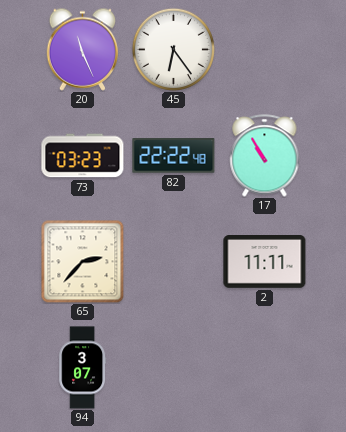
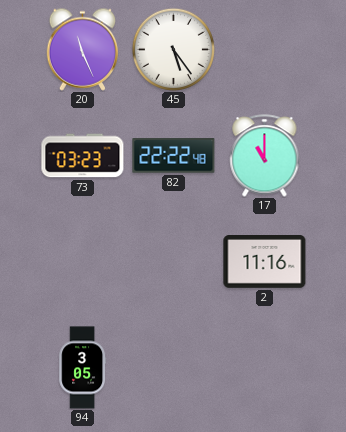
45: 6:24 -> 5:24 (173, 49)
17: 10:55 -> 11:00 (265, 156)
65: 2:37 -> none (82, 261)
2: 11:11 -> 11:16 (265, 262)
94: 3:07 -> 3:05 (82, 368)
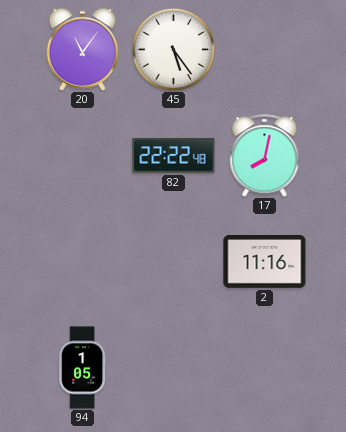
20: 11:26 -> 11:06 (83, 49)
73: 03:23 -> none (83, 156)
17: 11:00 -> 8:02 (265, 156)
94: 3:05 -> 1:05 (82, 368)
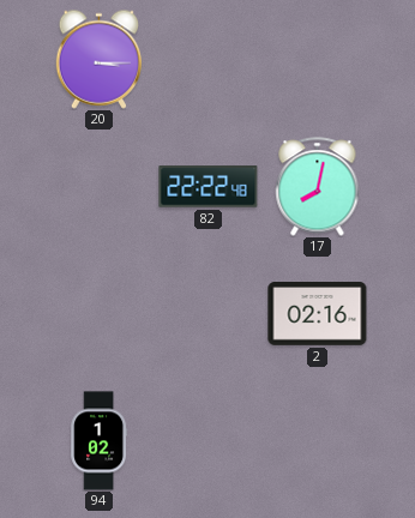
20: 11:06 -> 3:15 (100, 59)
45: 5:24 -> none (173, 49)
2: 11:16 -> 02:16 (318, 314)
94: 1:05 -> 1:02 (98, 441)
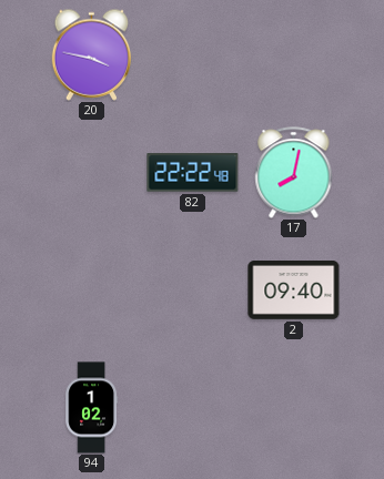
20: 3:15 -> 3:47 (92, 54)
2: 02:16 -> 09:40 (294, 291)
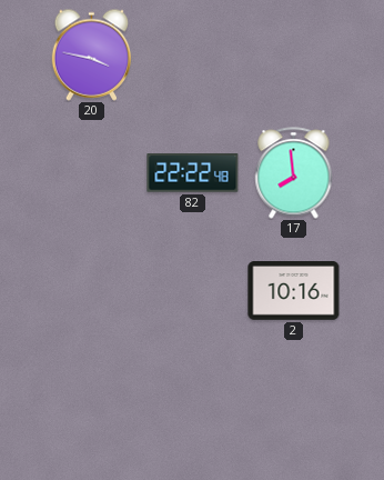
17: 8:02 -> 7:59 (294, 173)
2: 09:40 -> 10:16 (294, 291)
94: 1:02 -> none (91, 408)
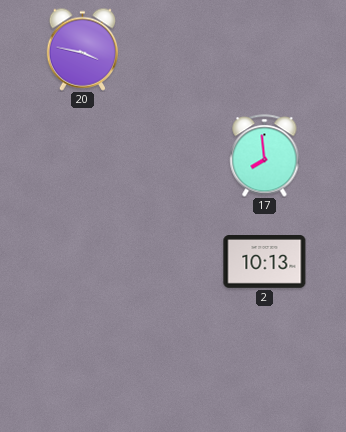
82: 22:22 -> none (193, 173)
2: 10:16 -> 10:13 (265, 262)
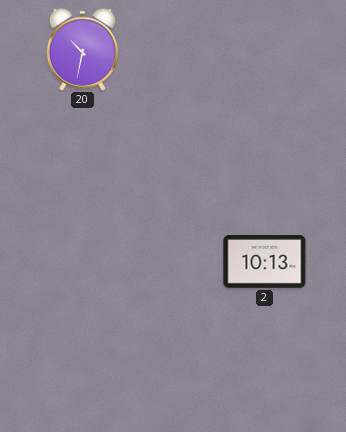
20: 3:47 -> 10:32 (83, 49)
17: 7:59 -> none (265, 156)
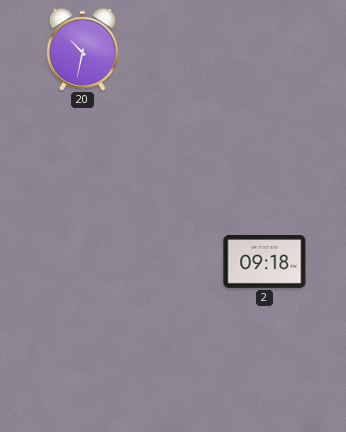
2: 10:13 -> 09:18 (265, 262)
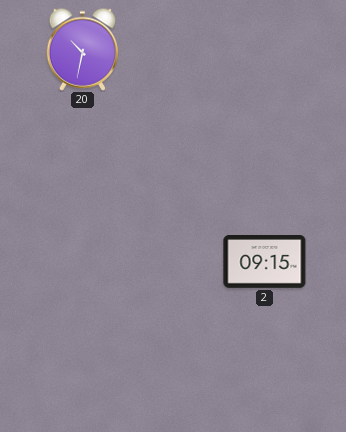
2: 09:18 -> 09:15 (265, 262)
